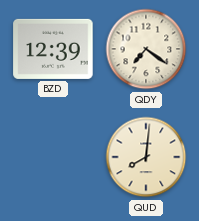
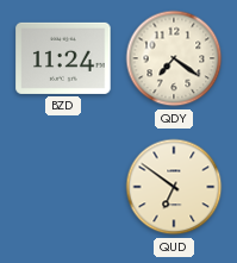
BZD: 12:39 -> 11:24 (63, 58)
QUD: 8:01 -> 6:51 (174, 187)
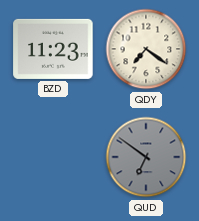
BZD: 11:24 -> 11:23 (53, 49)
QUD dial: cream -> grey (146, 157)
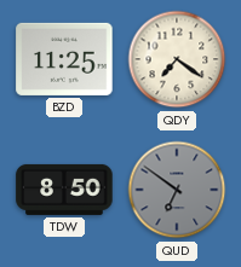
BZD: 11:23 -> 11:25 (64, 59)
TDW: none -> 8:50 (64, 190)
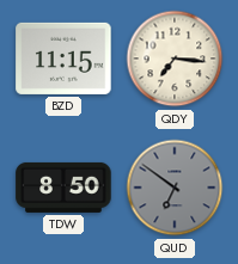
BZD: 11:25 -> 11:15 (63, 59)
QDY: 7:21 -> 7:16 (175, 59)
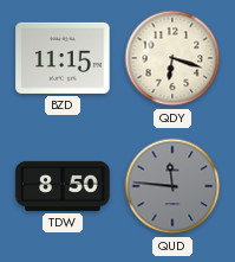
QDY: 7:16 -> 6:18 (172, 58)
QUD: 6:51 -> 11:46 (172, 186)
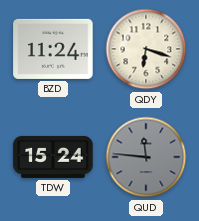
BZD: 11:15 -> 11:24 (53, 49)
TDW: 8:50 -> 15:24 (53, 157)
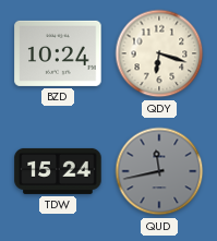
BZD: 11:24 -> 10:24 (58, 53)
QUD: 11:46 -> 11:43 (159, 171)
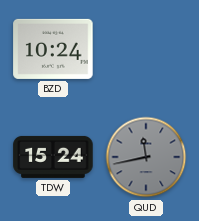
QDY: 6:18 -> none (159, 53)
